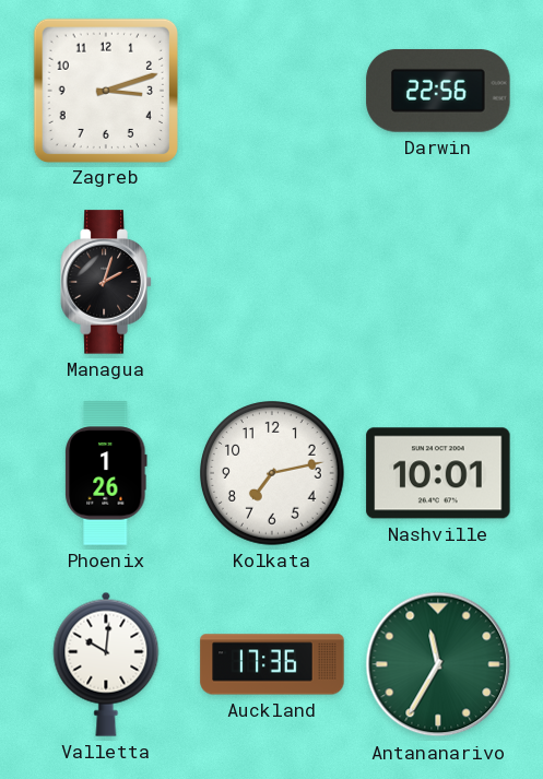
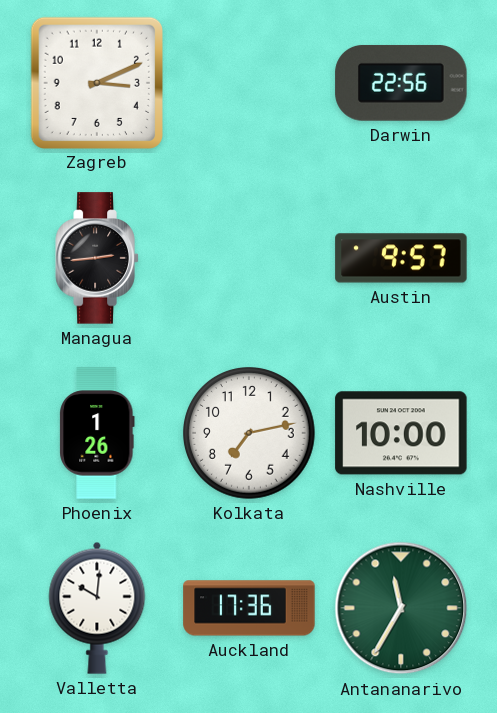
Zagreb: 3:12 -> 3:11 (96, 82)
Managua: 2:03 -> 2:44 (97, 258)
Austin: none -> 9:57 (401, 258)
Nashville: 10:01 -> 10:00 (401, 433)
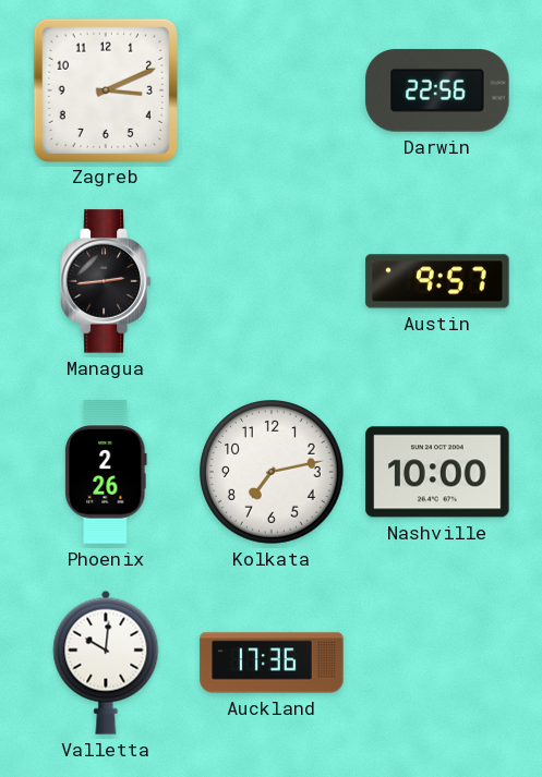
Phoenix: 1:26 -> 2:26 (106, 472)
Antananarivo: 11:35 -> none (401, 608)
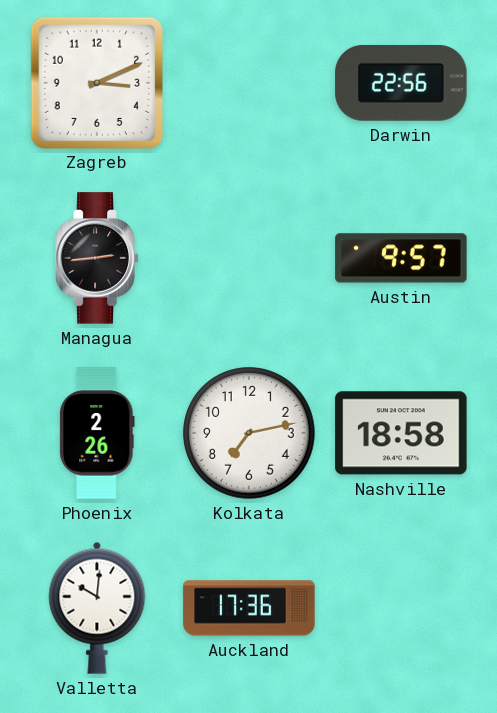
Nashville: 10:00 -> 18:58 (401, 433)
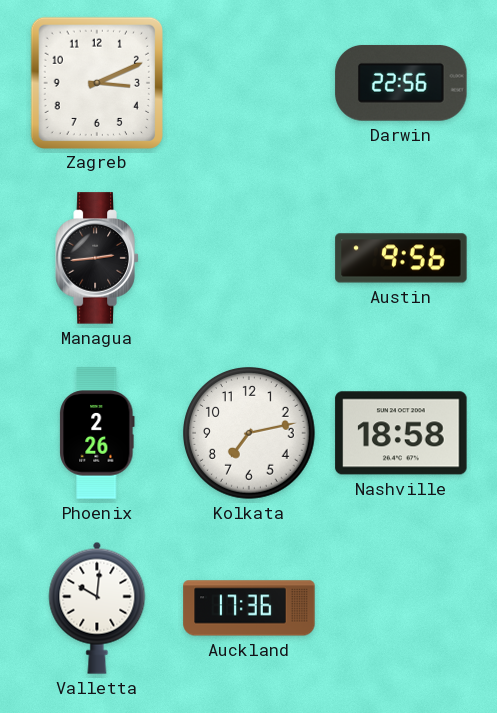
Austin: 9:57 -> 9:56 (401, 258)
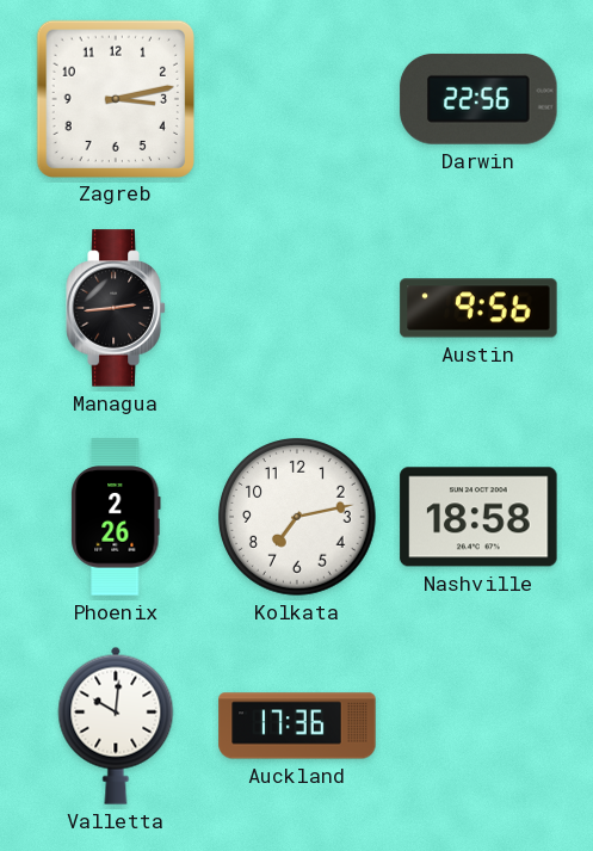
Zagreb: 3:11 -> 3:13 (115, 98)
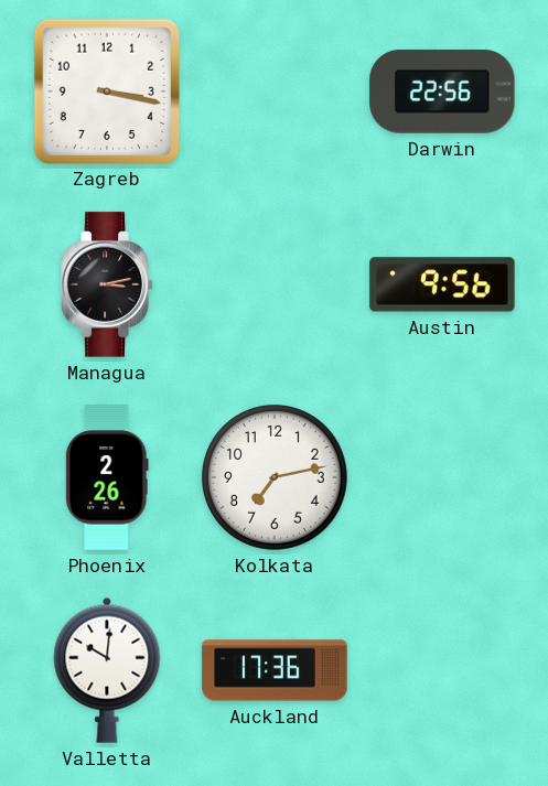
Zagreb: 3:13 -> 3:17 (106, 90)
Managua: 2:44 -> 3:13 (107, 284)
Nashville: 18:58 -> none (478, 517)
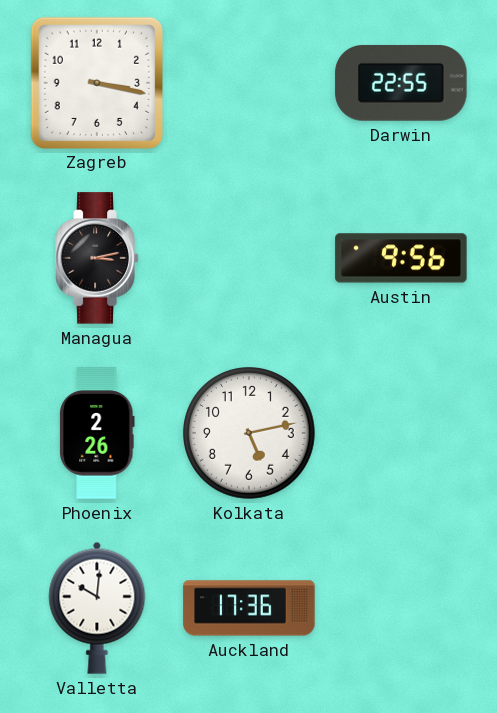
Darwin: 22:56 -> 22:55 (401, 83)
Kolkata: 7:13 -> 5:13 (250, 434)
